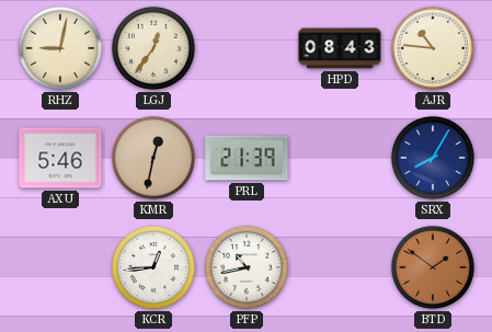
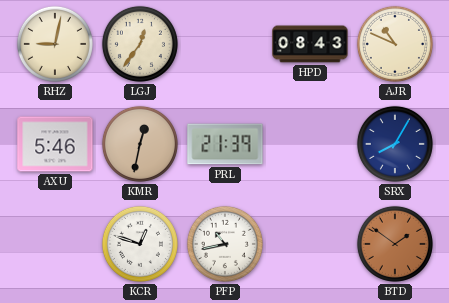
AJR: 10:46 -> 10:49 (395, 44)
KCR: 12:44 -> 12:48 (140, 244)
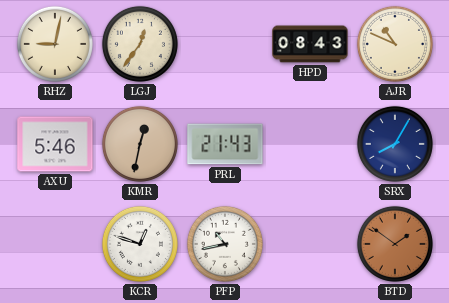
PRL: 21:39 -> 21:43 (225, 144)
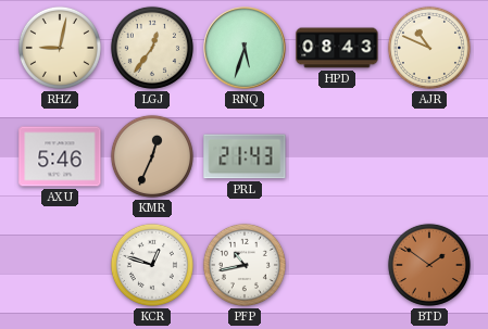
RNQ: none -> 5:33 (245, 48)
KMR: 12:32 -> 12:34 (152, 156)
SRX: 8:05 -> none (395, 144)
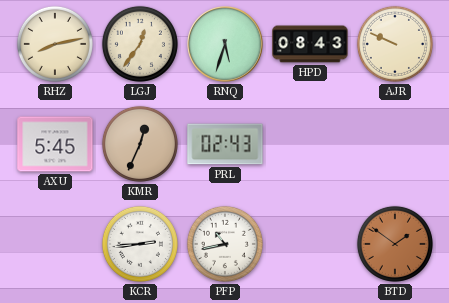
RHZ: 9:02 -> 8:13 (55, 44)
AJR: 10:49 -> 9:49 (395, 44)
AXU: 5:46 -> 5:45 (55, 144)
PRL: 21:43 -> 02:43 (225, 144)
KCR: 12:48 -> 2:44 (140, 244)
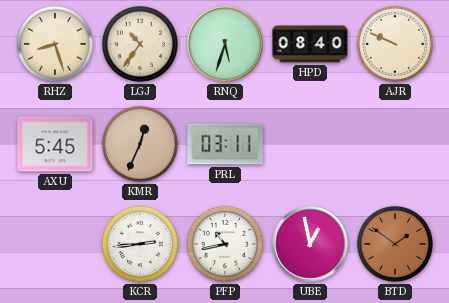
RHZ: 8:13 -> 8:27 (55, 44)
LGJ: 12:36 -> 10:36 (140, 44)
HPD: 08:43 -> 08:40 (310, 44)
PRL: 02:43 -> 03:11 (225, 144)
UBE: none -> 12:58 (310, 244)
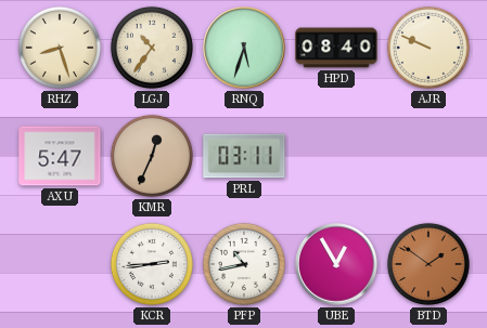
AXU: 5:45 -> 5:47 (60, 156)
UBE: 12:58 -> 12:55 (336, 264)
